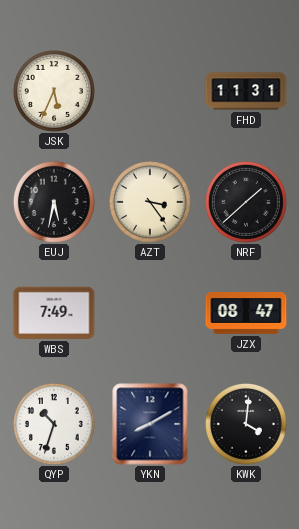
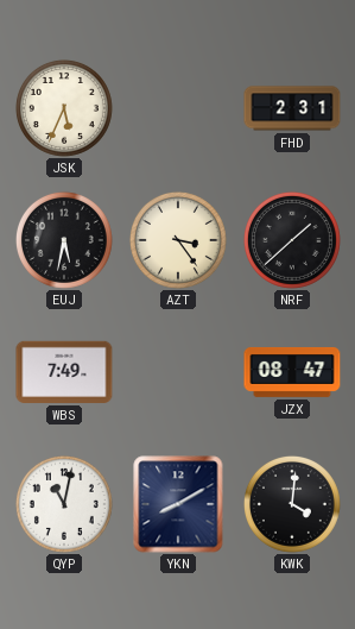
FHD: 11:31 -> 2:31 (292, 108)
QYP: 10:33 -> 11:02 (64, 504)
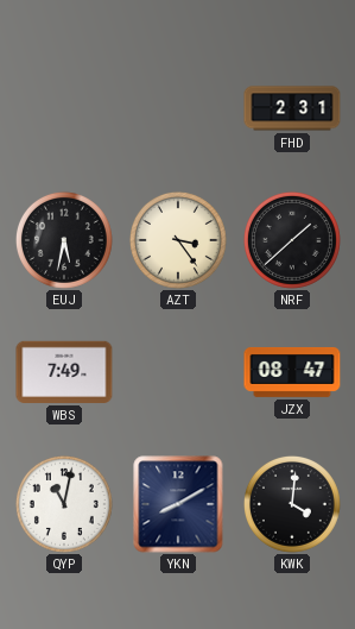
JSK: 5:34 -> none (64, 108)
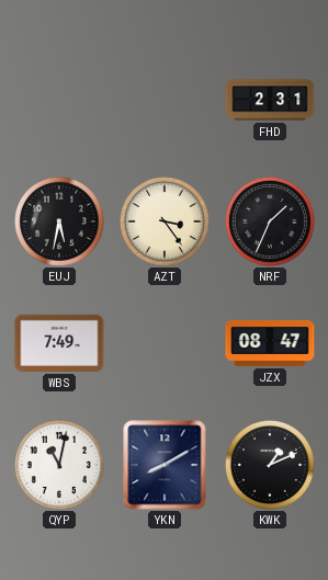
NRF: 1:38 -> 1:34 (270, 221)
KWK: 4:01 -> 1:11 (270, 465)
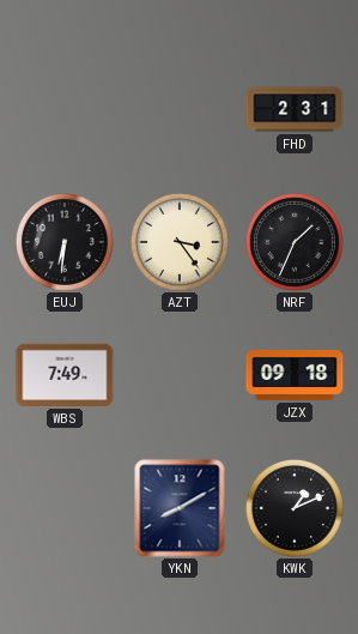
EUJ: 5:32 -> 6:31 (65, 242)
JZX: 08:47 -> 09:18 (295, 375)
QYP: 11:02 -> none (59, 465)
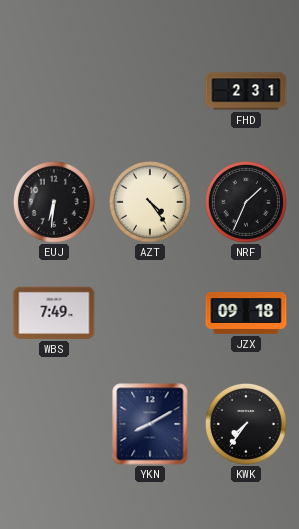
AZT: 3:24 -> 4:24 (150, 202)
KWK: 1:11 -> 7:36 (246, 424)
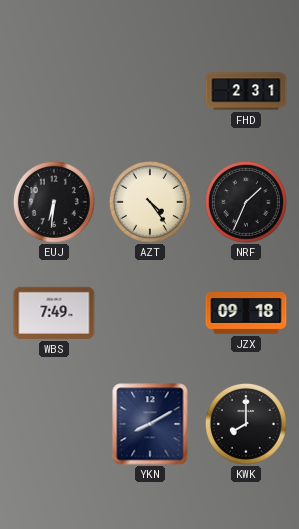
KWK: 7:36 -> 8:00 (246, 424)
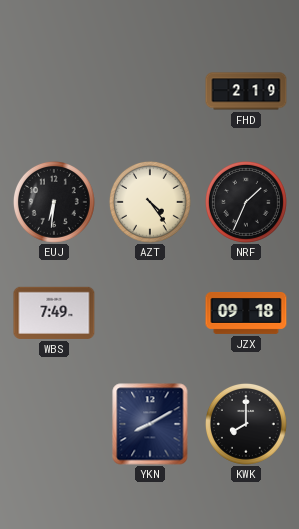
FHD: 2:31 -> 2:19 (246, 91)
